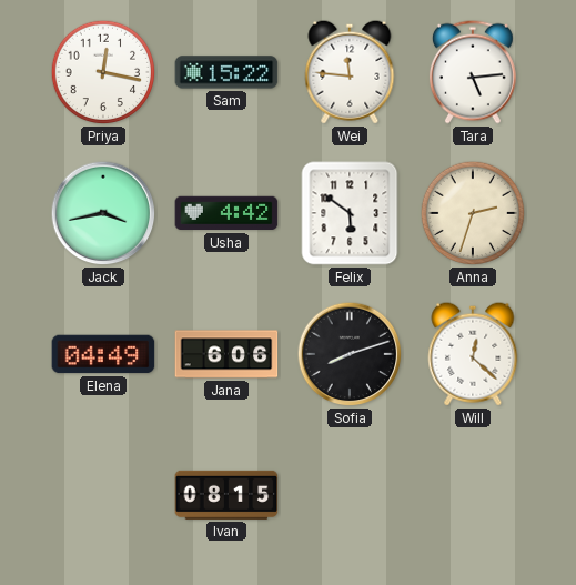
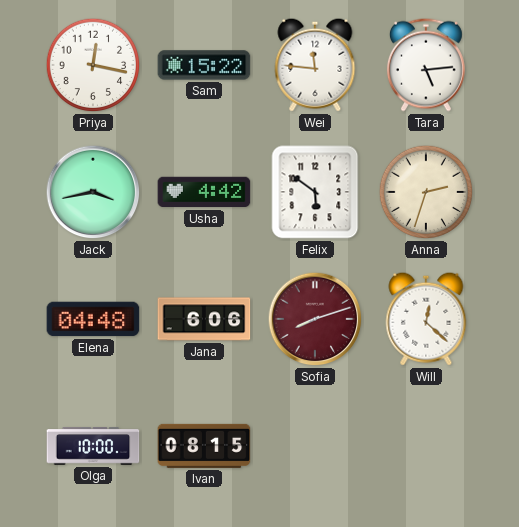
Elena: 04:49 -> 04:48 (93, 319)
Sofia dial: black -> burgundy (315, 319)
Olga: none -> 10:00 (93, 446)
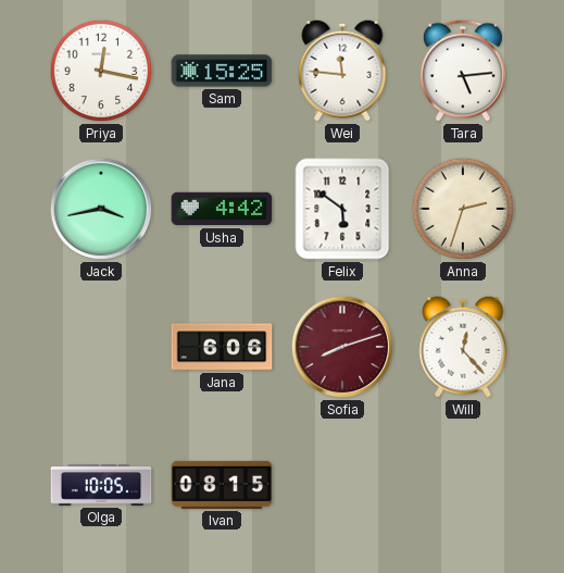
Sam: 15:22 -> 15:25 (222, 71)
Elena: 04:48 -> none (93, 319)
Will: 12:22 -> 12:23 (463, 347)
Olga: 10:00 -> 10:05 (101, 485)
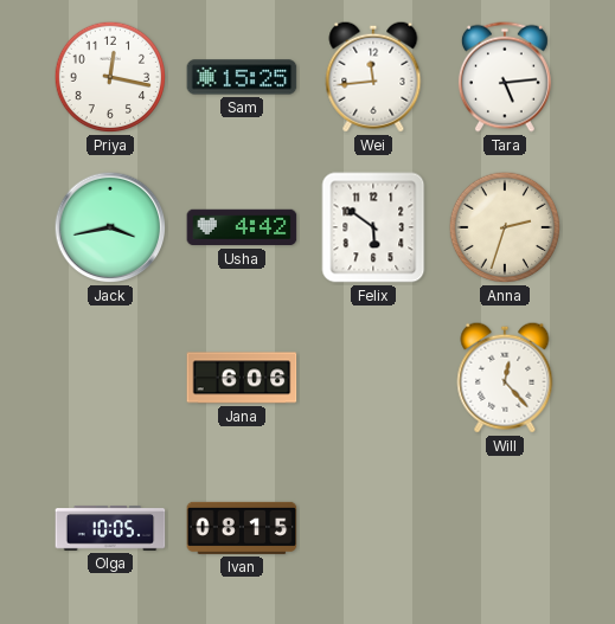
Wei: 11:46 -> 11:44 (373, 77)
Sofia: 8:12 -> none (342, 347)
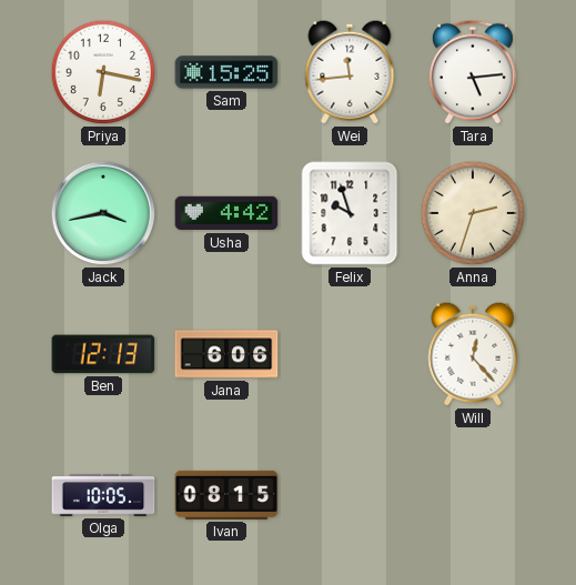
Priya: 12:17 -> 6:17 (103, 72)
Felix: 5:51 -> 9:57 (350, 213)
Ben: none -> 12:13 (103, 354)
